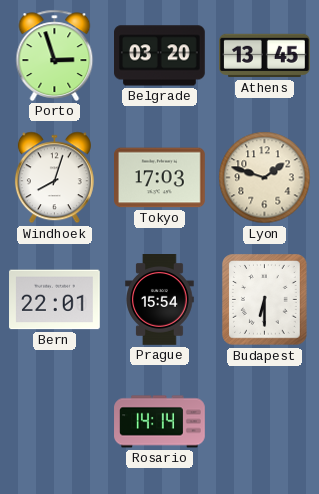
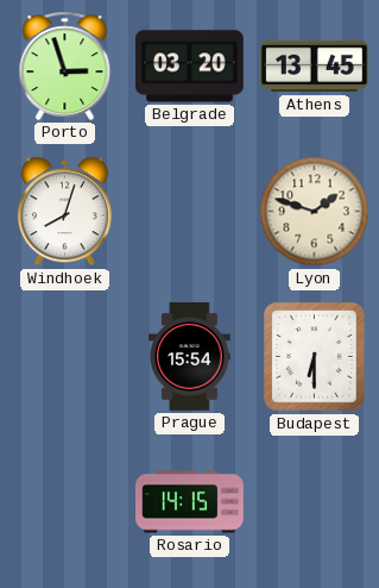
Tokyo: 17:03 -> none (160, 178)
Bern: 22:01 -> none (55, 300)
Rosario: 14:14 -> 14:15 (190, 502)
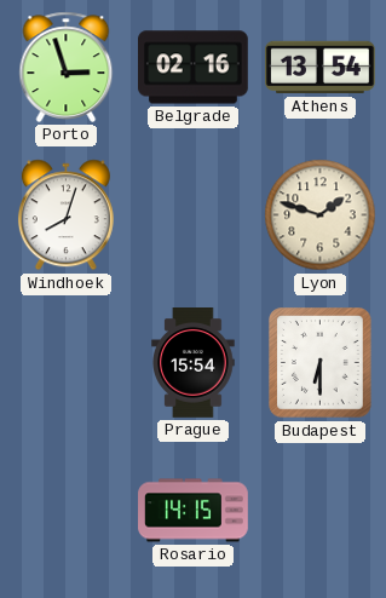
Belgrade: 03:20 -> 02:16 (194, 68)
Athens: 13:45 -> 13:54 (321, 68)
